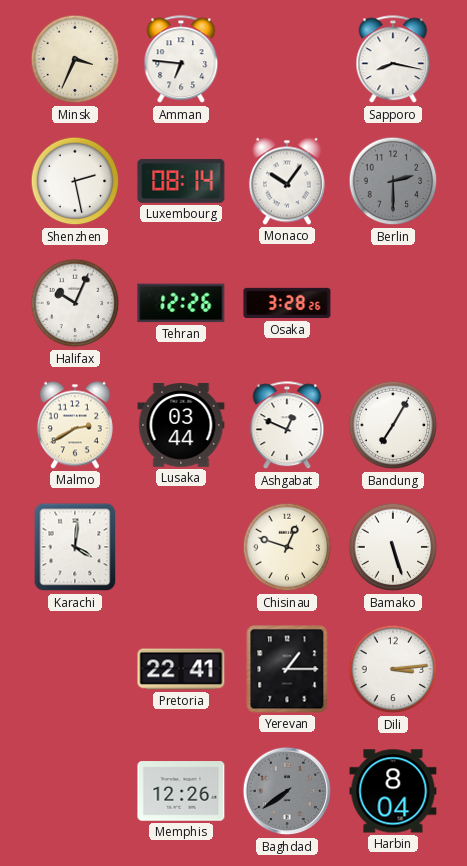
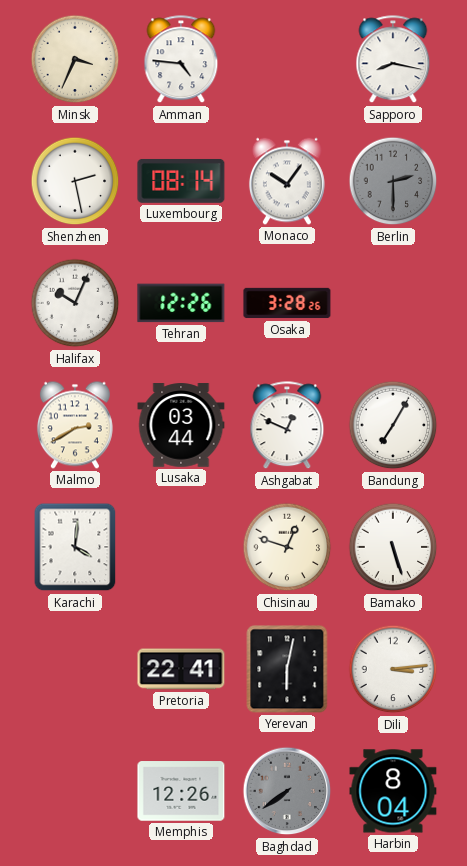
Amman: 6:46 -> 4:46 (181, 60)
Yerevan: 1:15 -> 6:02 (287, 669)
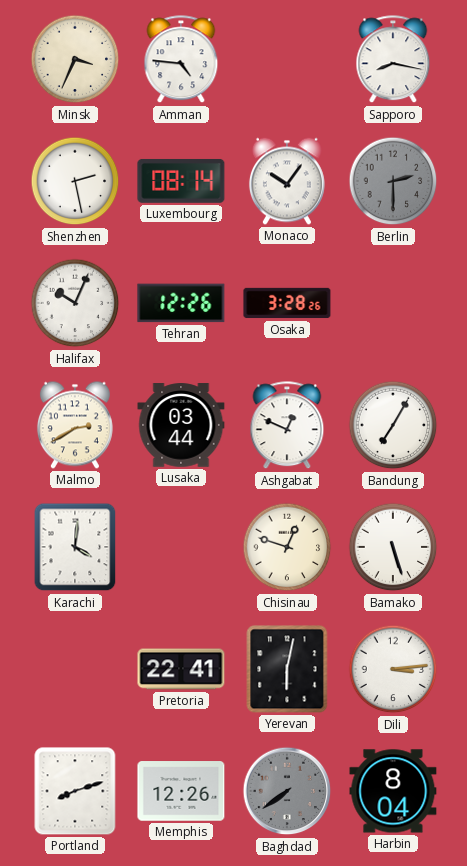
Portland: none -> 8:12 (75, 791)
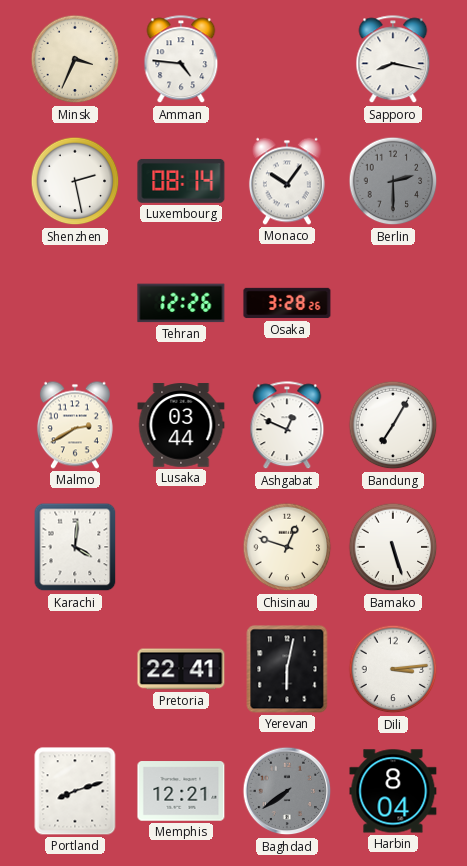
Halifax: 10:04 -> none (75, 303)
Memphis: 12:26 -> 12:21 (181, 791)
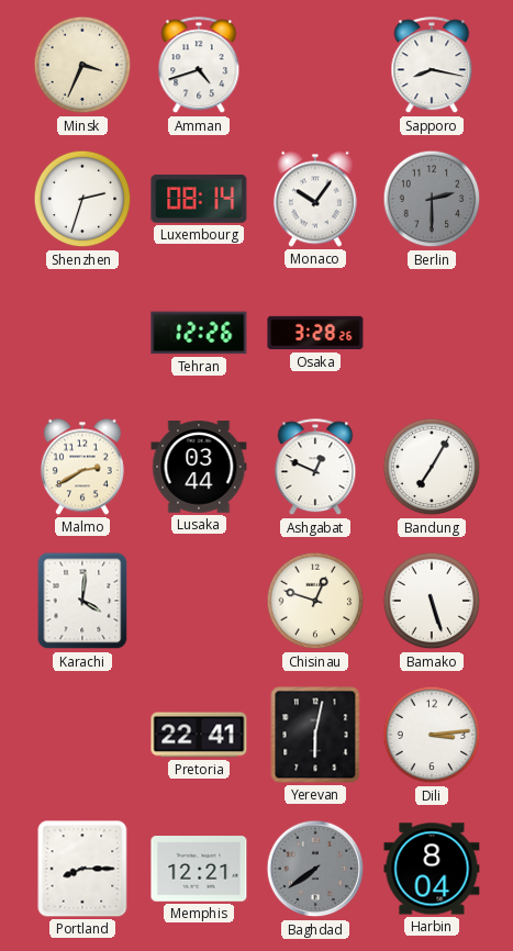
Amman: 4:46 -> 4:42 (199, 66)
Shenzhen: 2:28 -> 2:33 (82, 199)
Portland: 8:12 -> 8:15 (82, 869)
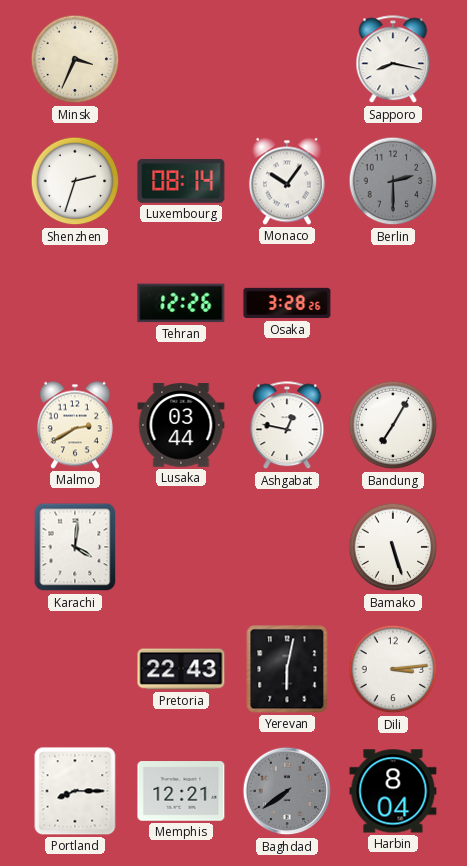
Amman: 4:42 -> none (199, 66)
Ashgabat: 12:49 -> 12:47 (287, 426)
Chisinau: 12:48 -> none (315, 601)
Pretoria: 22:41 -> 22:43 (181, 669)
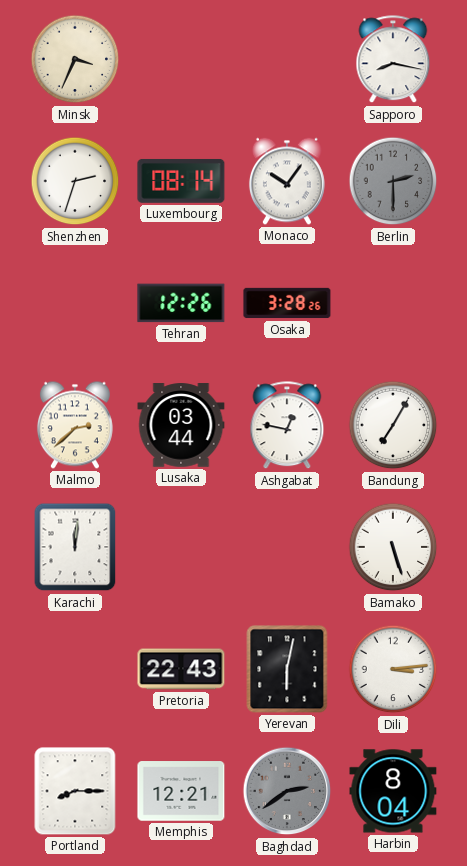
Malmo: 2:40 -> 2:38 (75, 425)
Karachi: 4:01 -> 12:01 (75, 547)
Baghdad: 7:39 -> 2:39 (287, 791)
